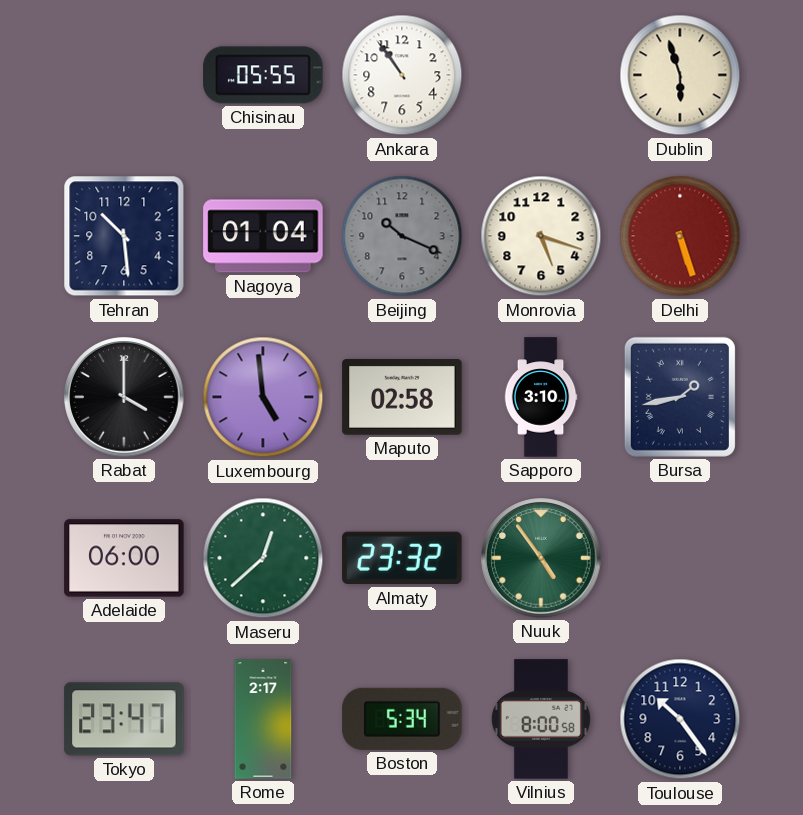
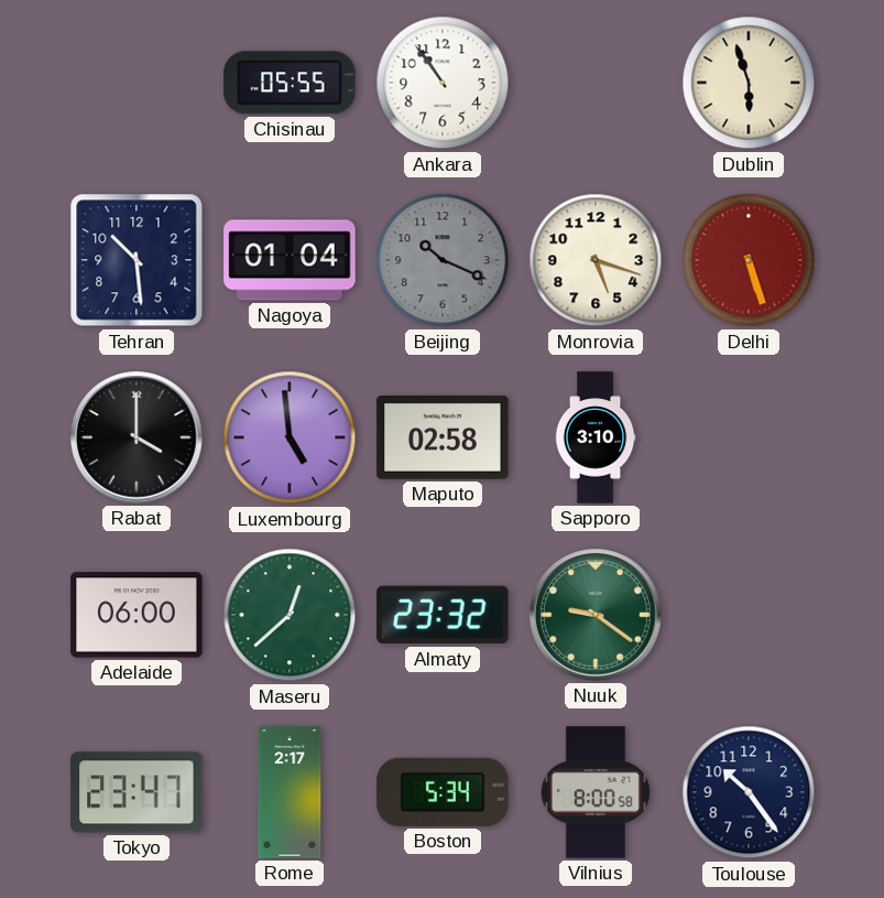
Bursa: 1:43 -> none (680, 397)
Nuuk: 4:54 -> 9:21 (596, 615)
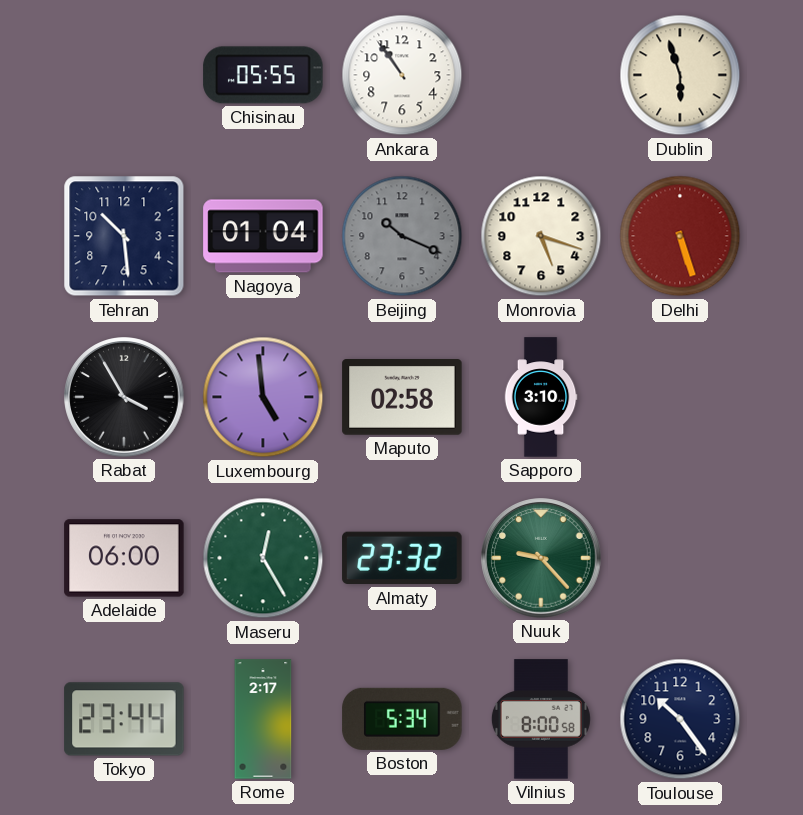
Rabat: 4:00 -> 3:55 (124, 397)
Maseru: 12:38 -> 12:25 (263, 558)
Nuuk: 9:21 -> 9:23 (541, 558)
Tokyo: 23:47 -> 23:44 (124, 719)
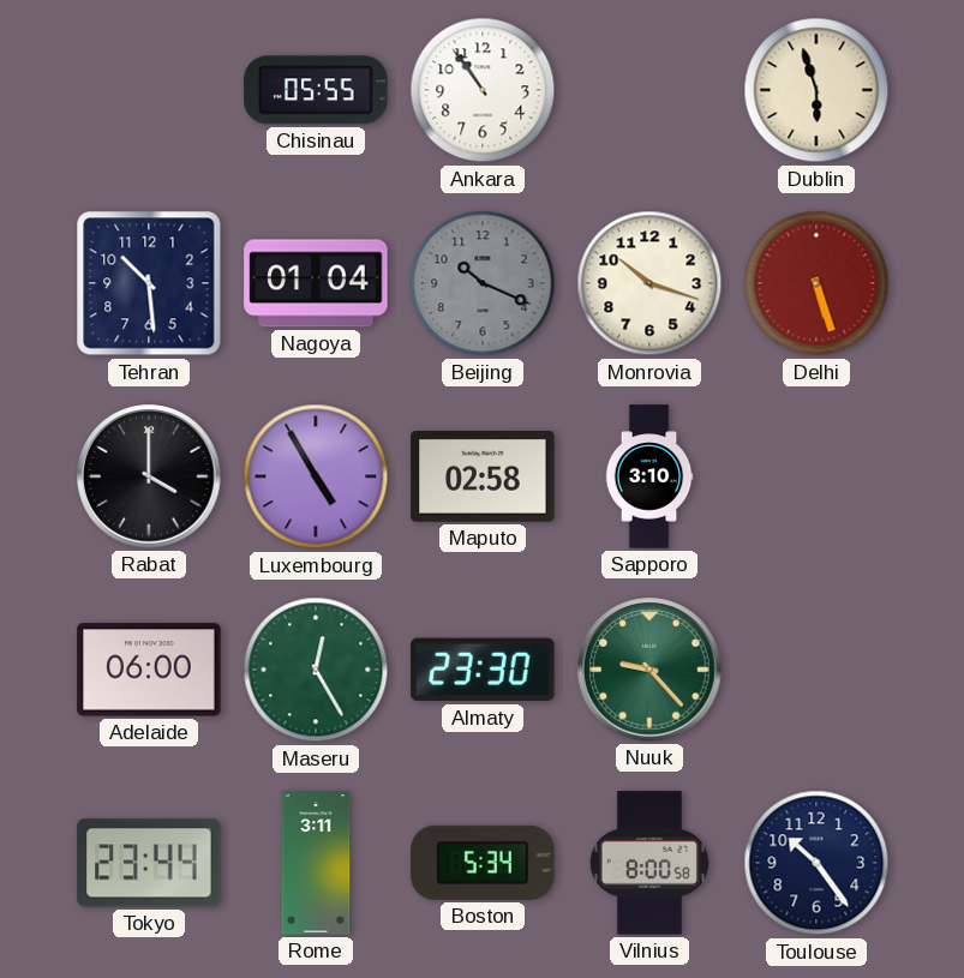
Monrovia: 5:18 -> 10:18 (649, 283)
Rabat: 3:55 -> 4:00 (149, 476)
Luxembourg: 4:59 -> 4:55 (316, 476)
Almaty: 23:32 -> 23:30 (483, 670)
Rome: 2:17 -> 3:11 (316, 863)
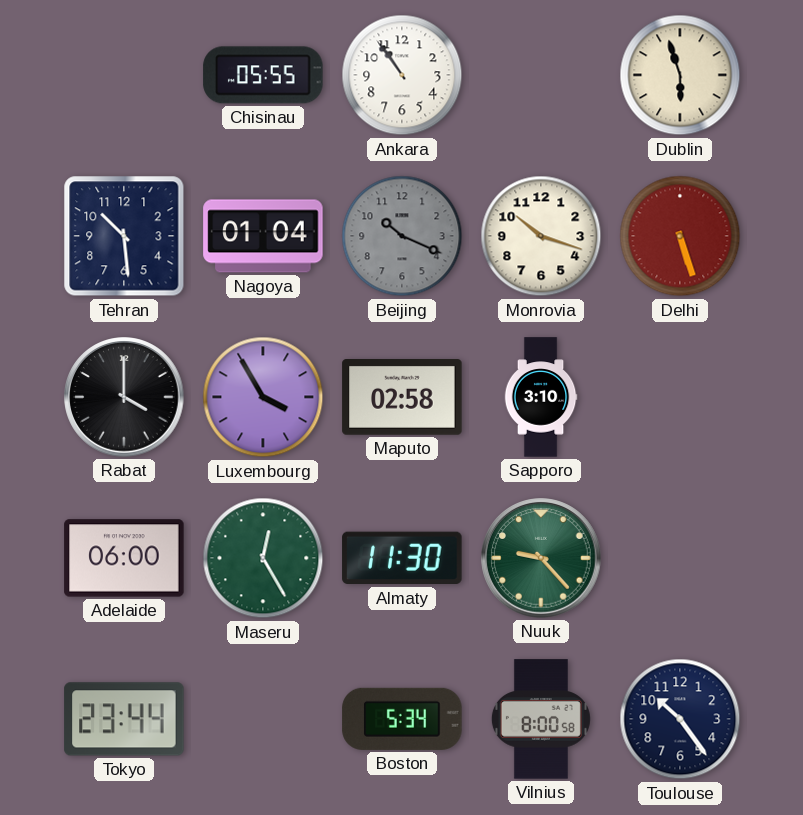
Luxembourg: 4:55 -> 3:55 (263, 397)
Almaty: 23:30 -> 11:30 (402, 558)
Rome: 3:11 -> none (316, 863)
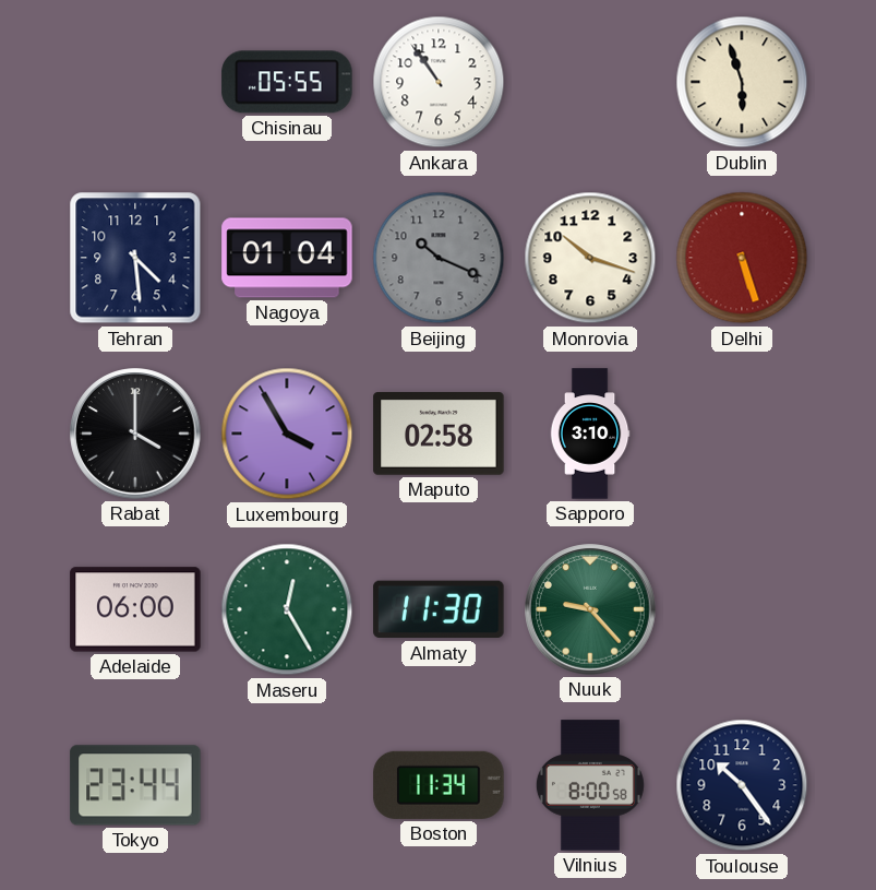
Tehran: 10:29 -> 4:29 (135, 258)
Boston: 5:34 -> 11:34 (439, 785)
